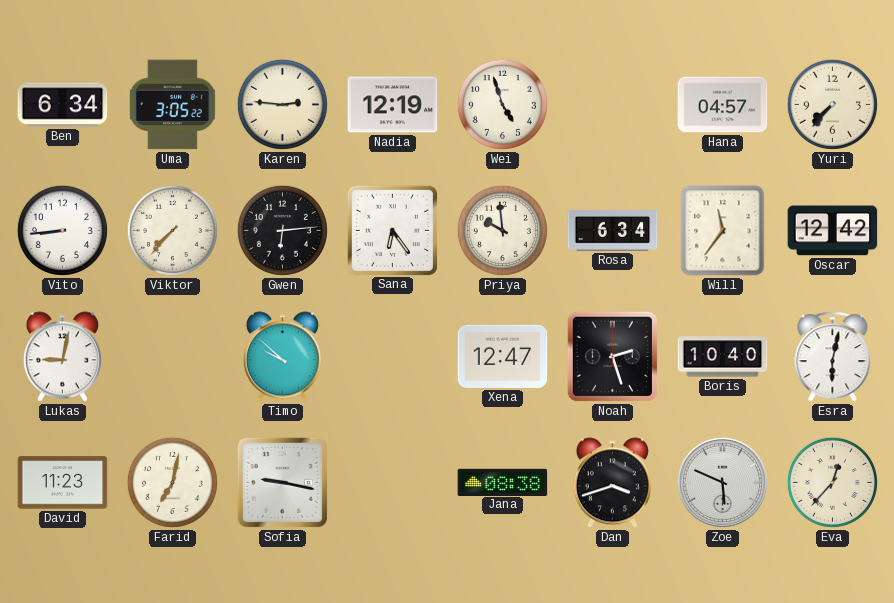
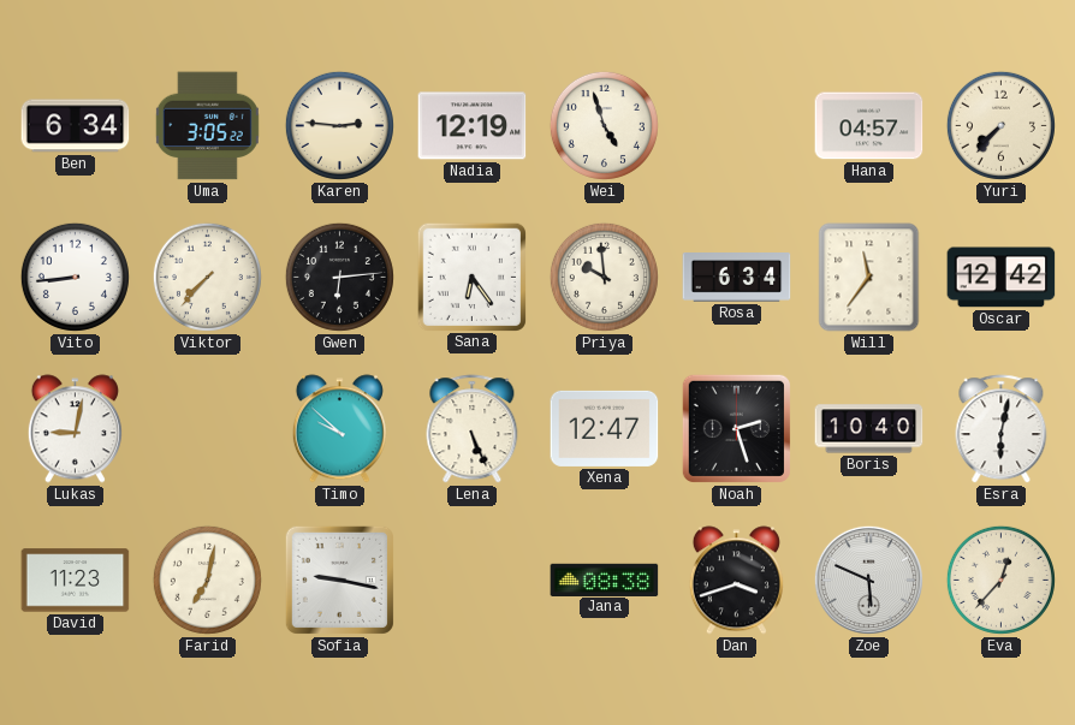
Lena: none -> 5:26 (473, 429)
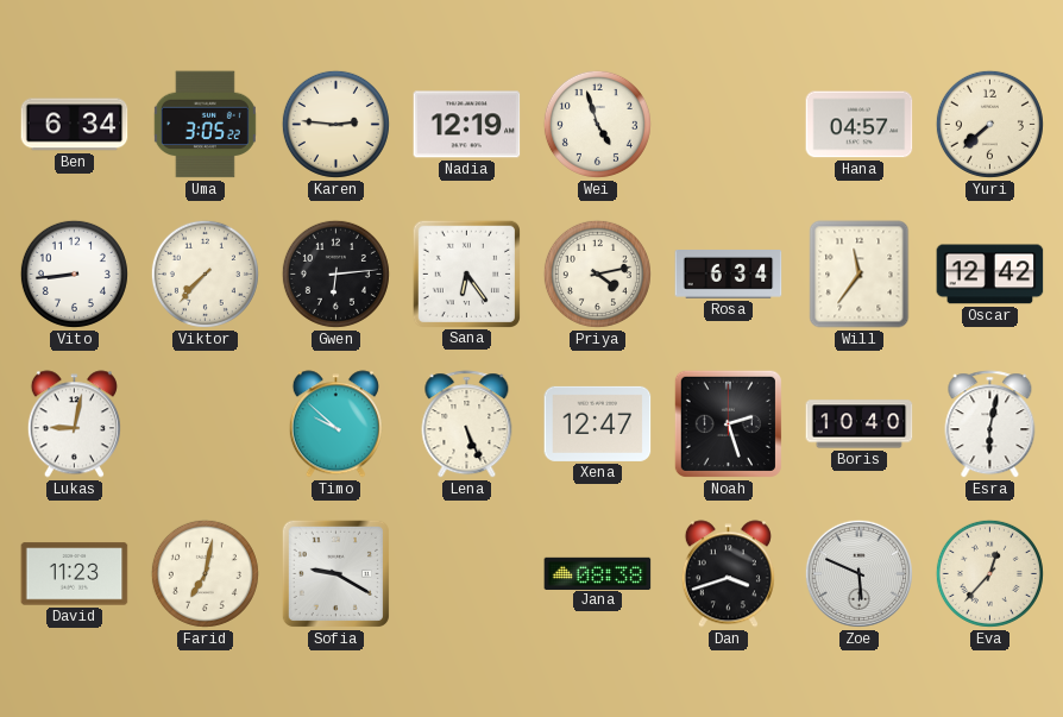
Yuri: 7:37 -> 7:38 (989, 124)
Priya: 9:59 -> 4:13 (597, 273)
Sofia: 9:17 -> 9:20 (335, 573)
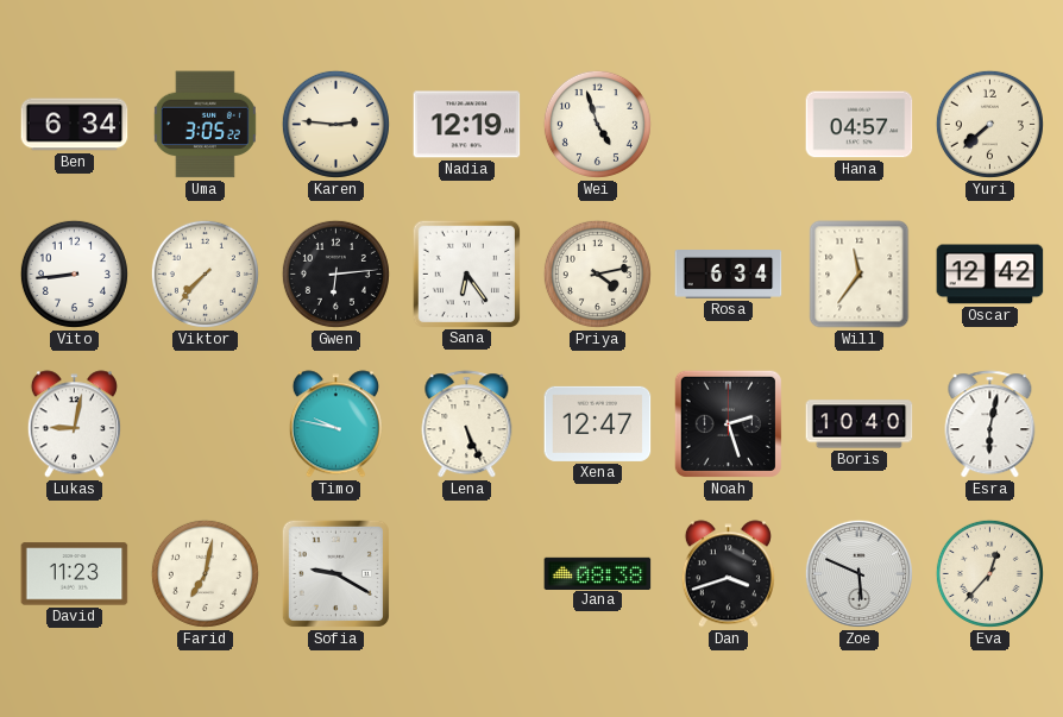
Timo: 9:52 -> 9:47 (335, 424)
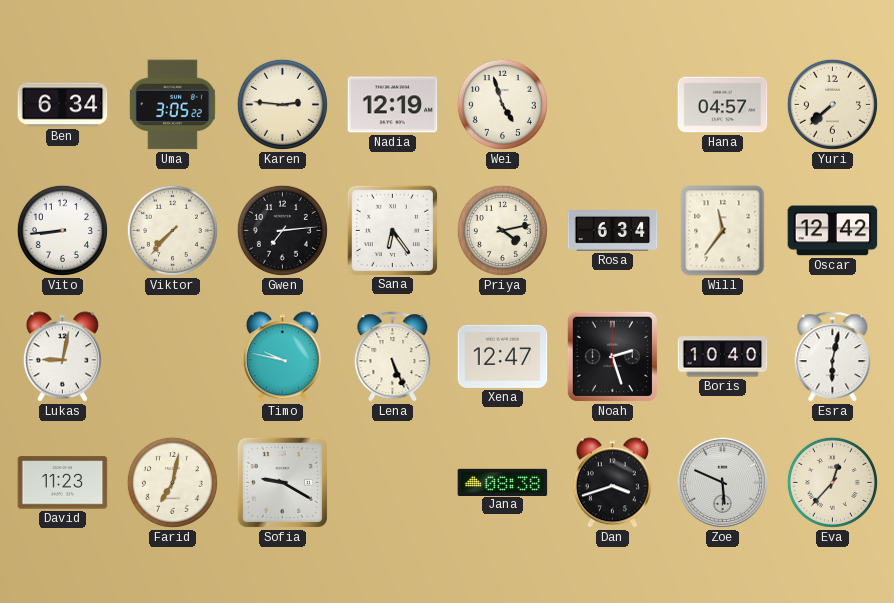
Gwen: 6:14 -> 7:14 (282, 230)
